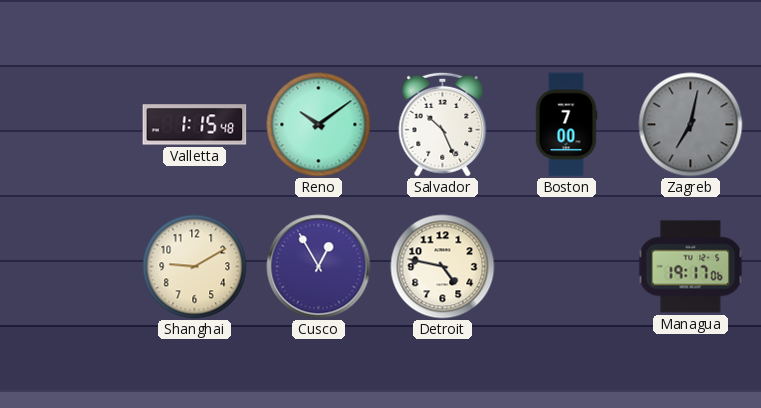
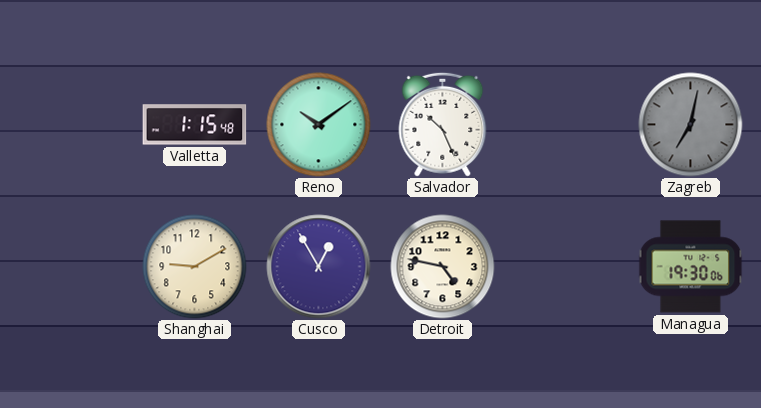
Boston: 7:00 -> none (566, 125)
Managua: 19:17 -> 19:30 (691, 267)
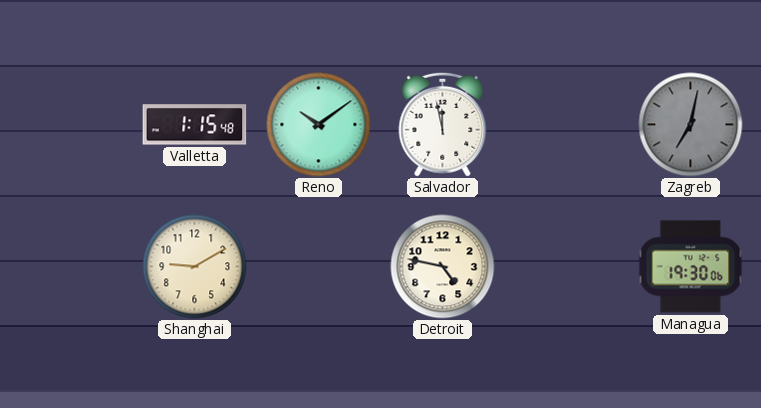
Salvador: 10:26 -> 11:58 (443, 124)
Cusco: 12:55 -> none (319, 267)
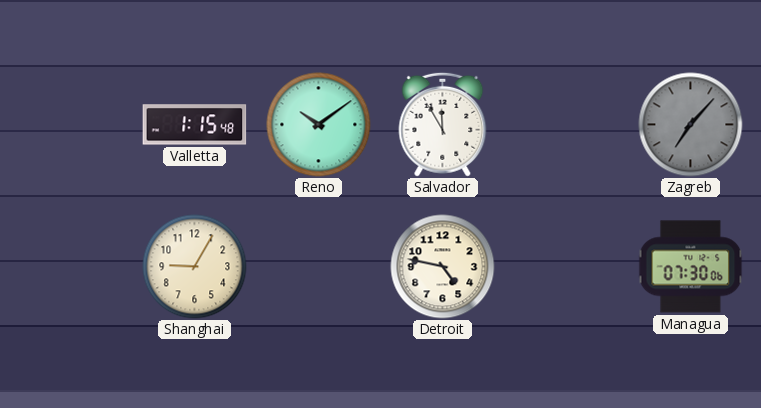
Salvador: 11:58 -> 11:55 (443, 124)
Zagreb: 7:02 -> 7:07 (691, 125)
Shanghai: 9:10 -> 9:05 (195, 267)
Managua: 19:30 -> 07:30 (691, 267)
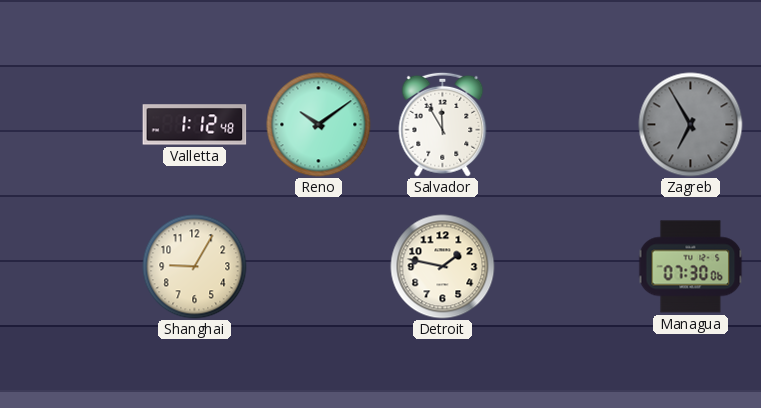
Valletta: 1:15 -> 1:12 (195, 125)
Zagreb: 7:07 -> 6:55 (691, 125)
Detroit: 4:47 -> 1:47 (443, 267)
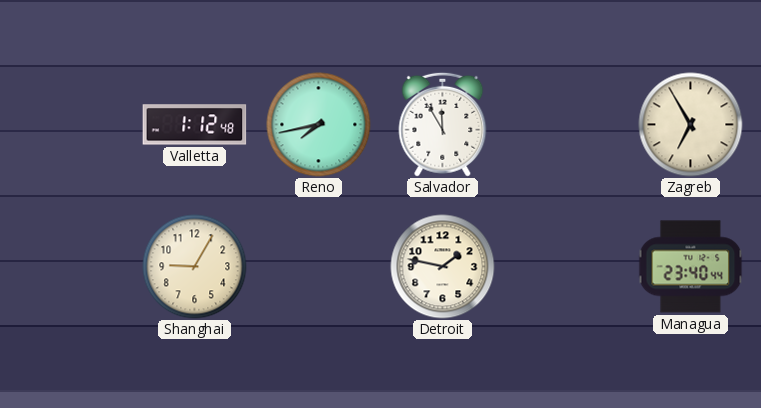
Reno: 10:09 -> 7:43 (319, 125)
Zagreb dial: grey -> cream (691, 125)
Managua: 07:30 -> 23:40 (691, 267)
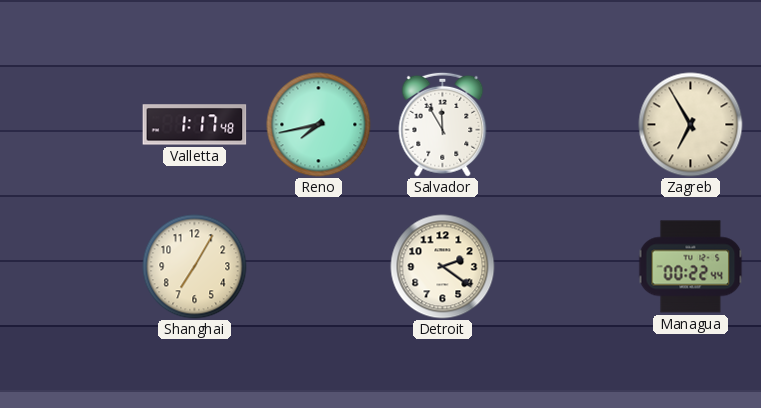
Valletta: 1:12 -> 1:17 (195, 125)
Shanghai: 9:05 -> 7:05 (195, 267)
Detroit: 1:47 -> 2:21 (443, 267)
Managua: 23:40 -> 00:22 (691, 267)
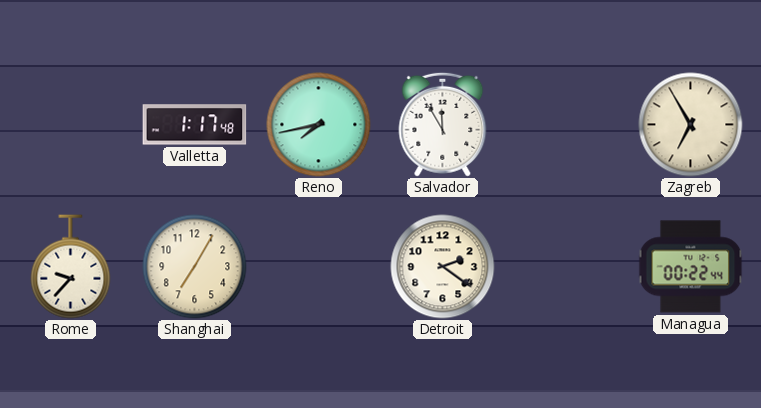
Rome: none -> 9:37 (71, 267)
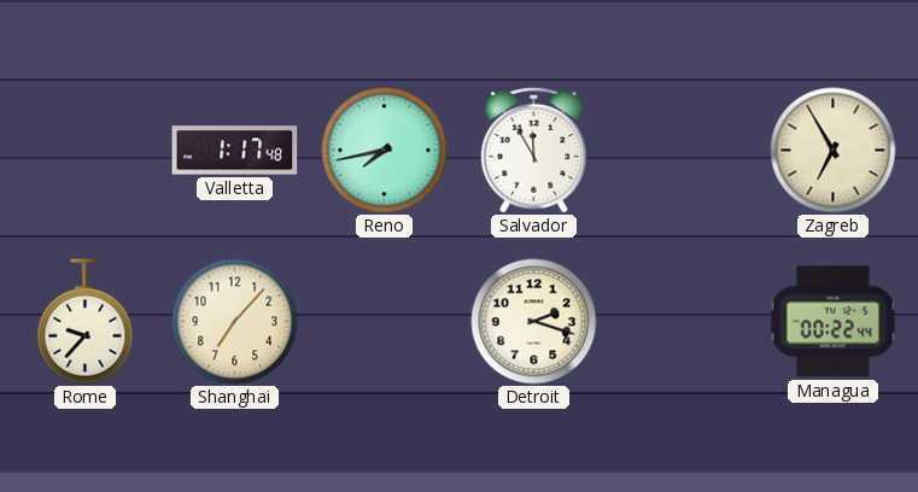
Shanghai: 7:05 -> 7:07 (235, 322)
Detroit: 2:21 -> 2:18 (534, 322)
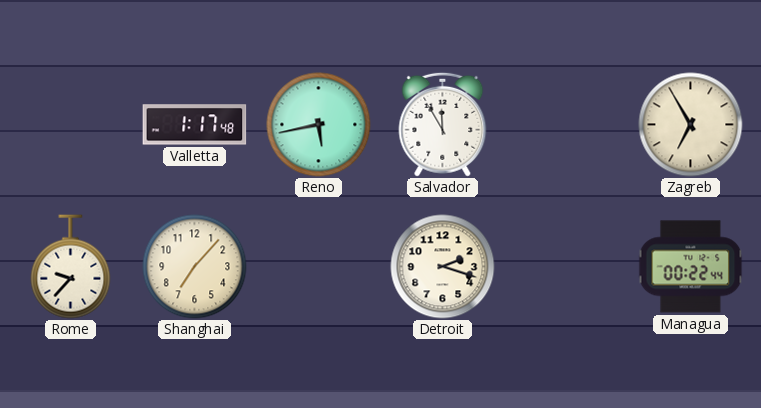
Reno: 7:43 -> 5:43 (319, 125)
